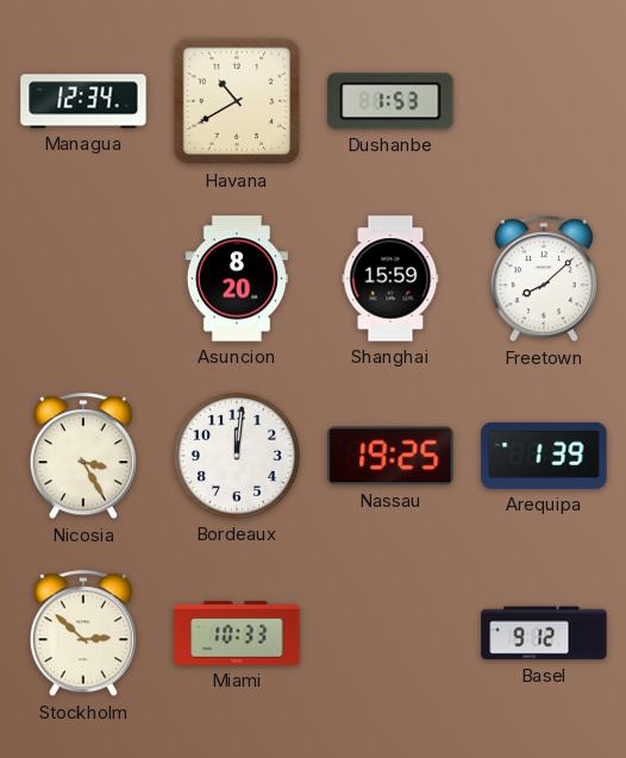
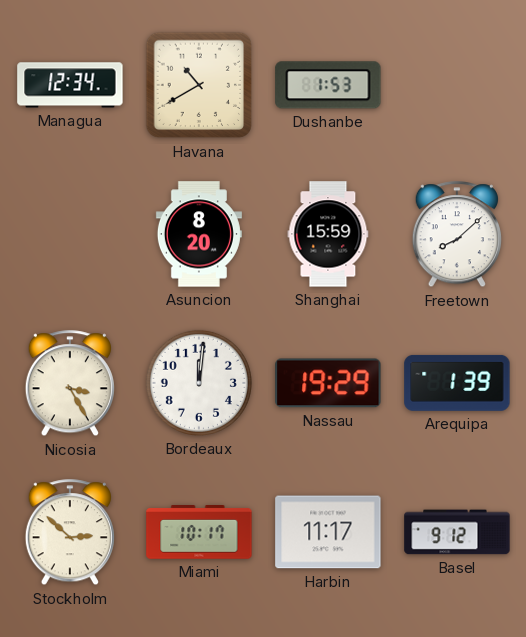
Nassau: 19:25 -> 19:29 (328, 383)
Miami: 10:33 -> 10:17 (199, 532)
Harbin: none -> 11:17 (328, 532)
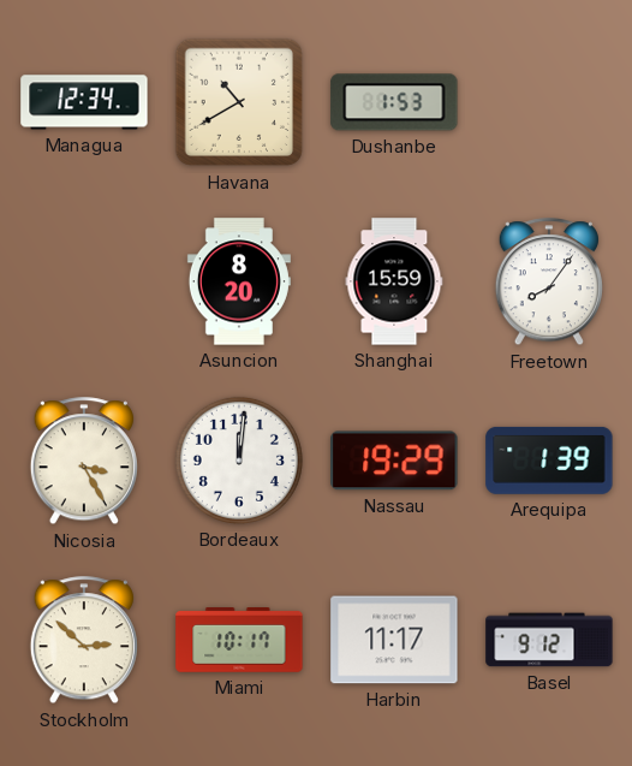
Freetown: 8:08 -> 8:06 (549, 283)
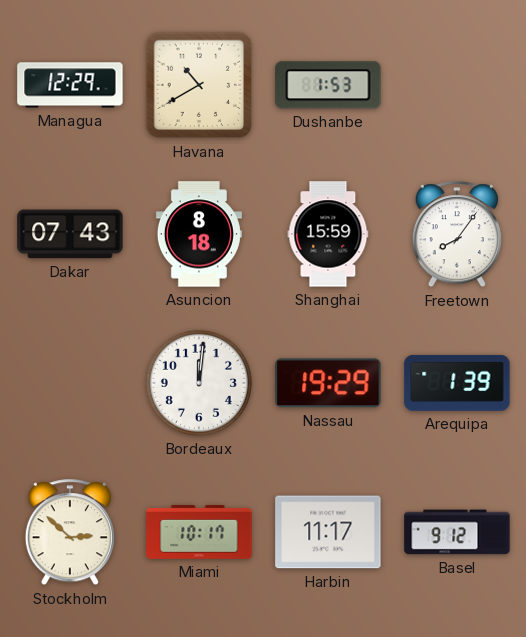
Managua: 12:34 -> 12:29 (70, 85)
Dakar: none -> 07:43 (70, 234)
Asuncion: 8:20 -> 8:18 (199, 234)
Nicosia: 3:25 -> none (84, 462)
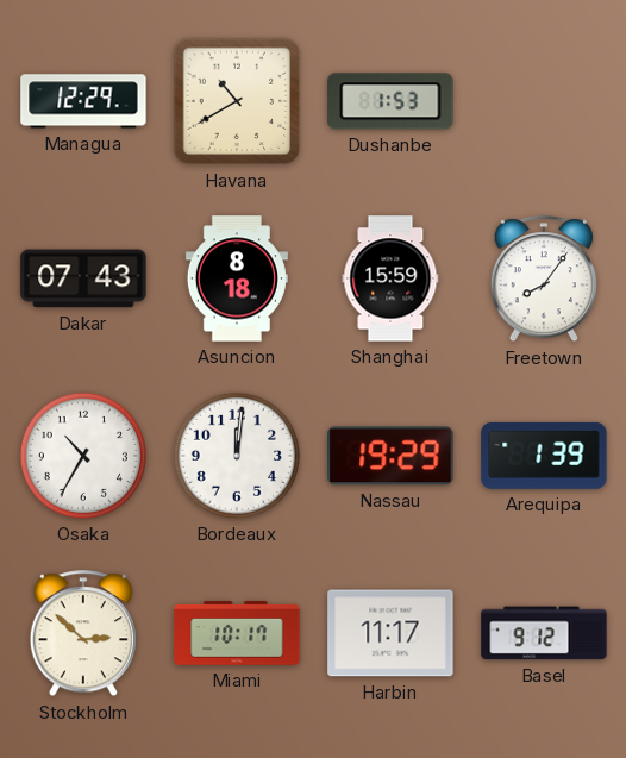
Osaka: none -> 10:35 (83, 456)
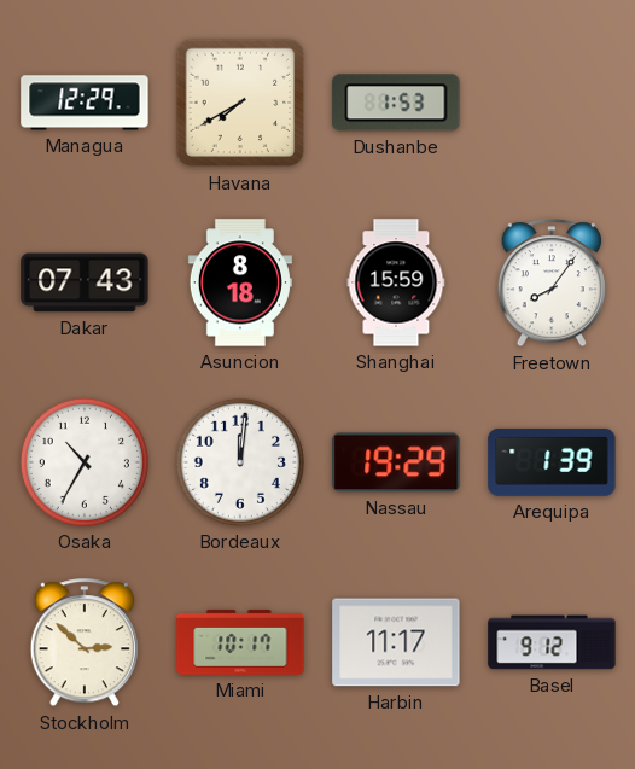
Havana: 10:40 -> 7:40 (240, 103)
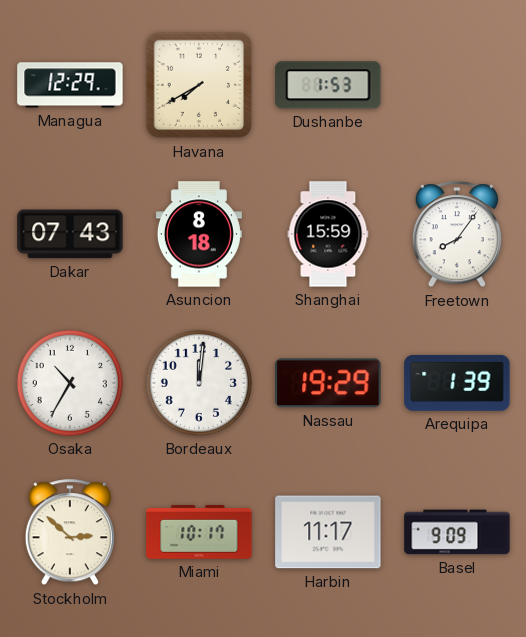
Basel: 9:12 -> 9:09 (457, 532)
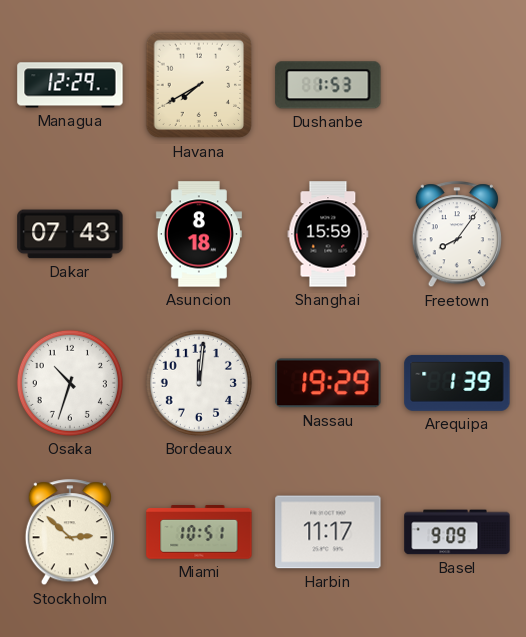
Osaka: 10:35 -> 10:33 (70, 383)
Miami: 10:17 -> 10:51 (199, 532)
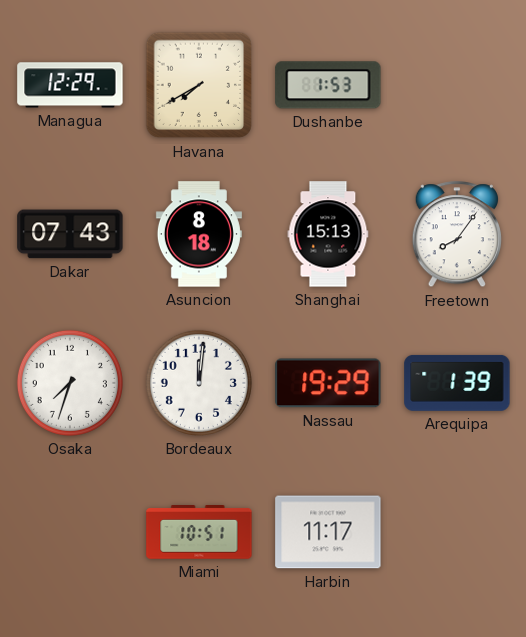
Shanghai: 15:59 -> 15:13 (328, 234)
Osaka: 10:33 -> 7:33 (70, 383)
Stockholm: 2:52 -> none (70, 533)
Basel: 9:09 -> none (457, 532)
